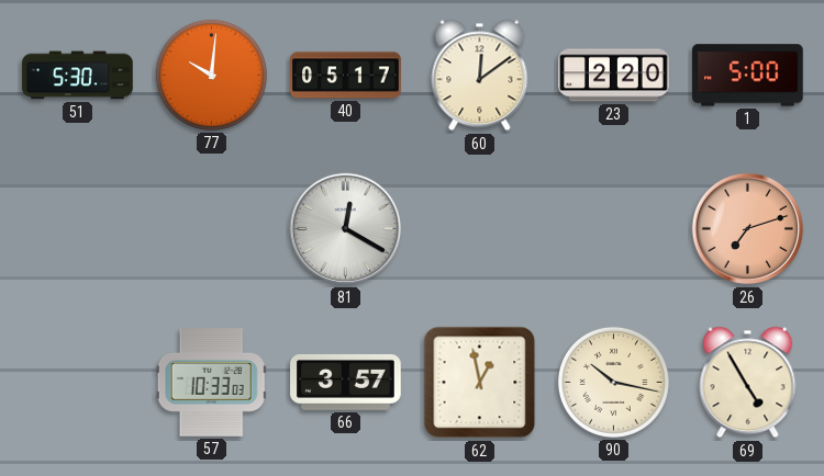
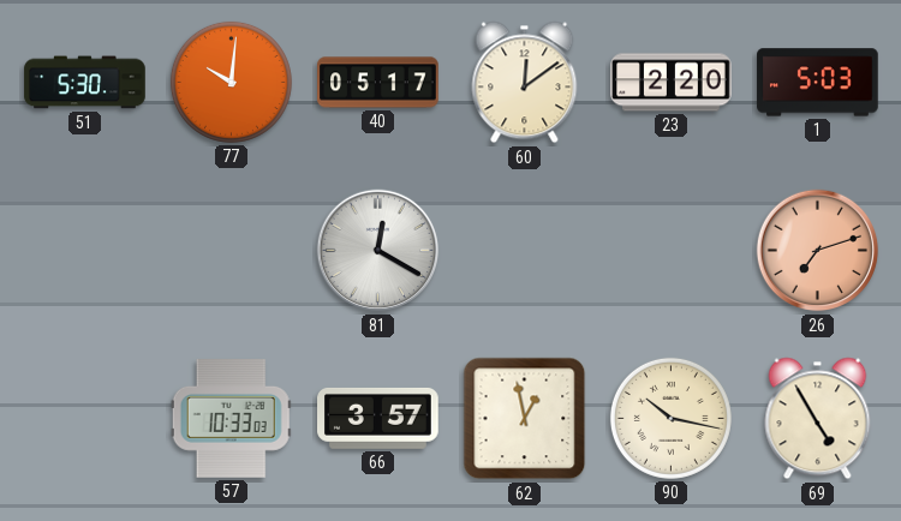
1: 5:00 -> 5:03 (818, 83)
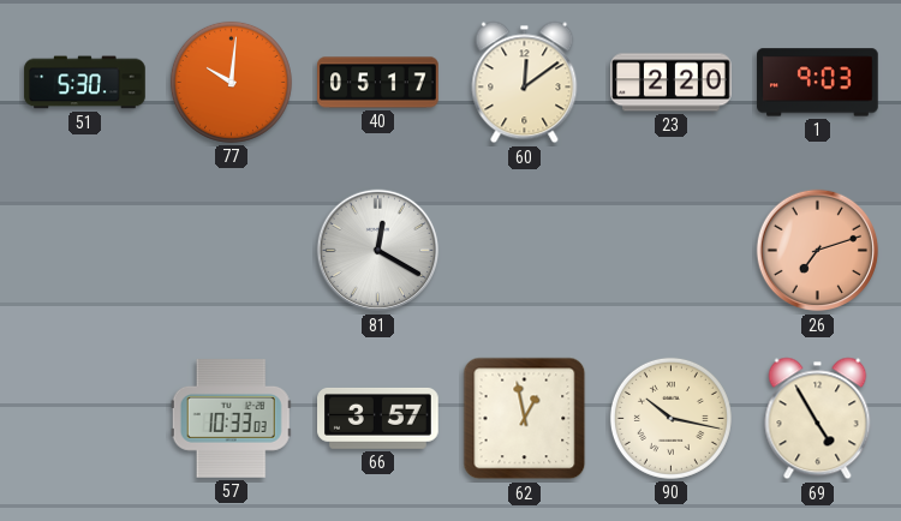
1: 5:03 -> 9:03 (818, 83)
